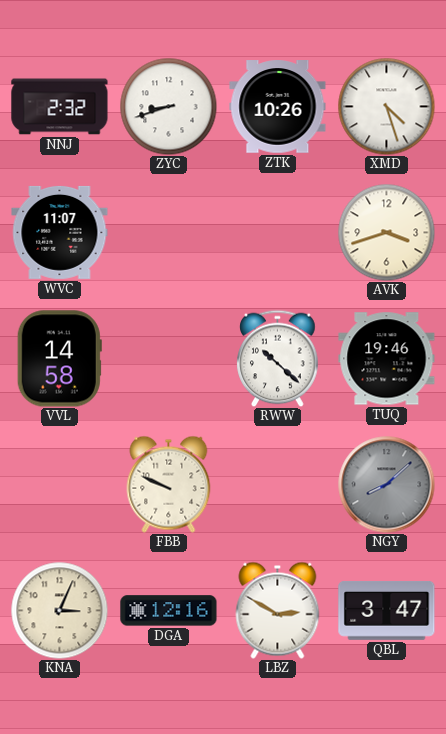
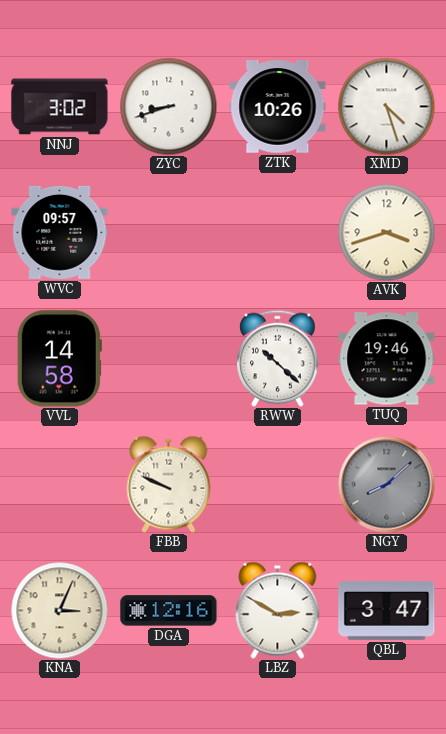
NNJ: 2:32 -> 3:02 (60, 107)
WVC: 11:07 -> 09:57 (60, 232)
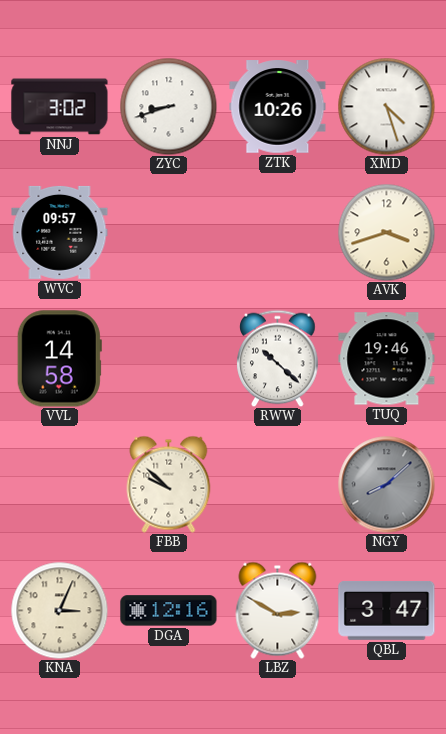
FBB: 9:49 -> 9:52 (169, 484)
